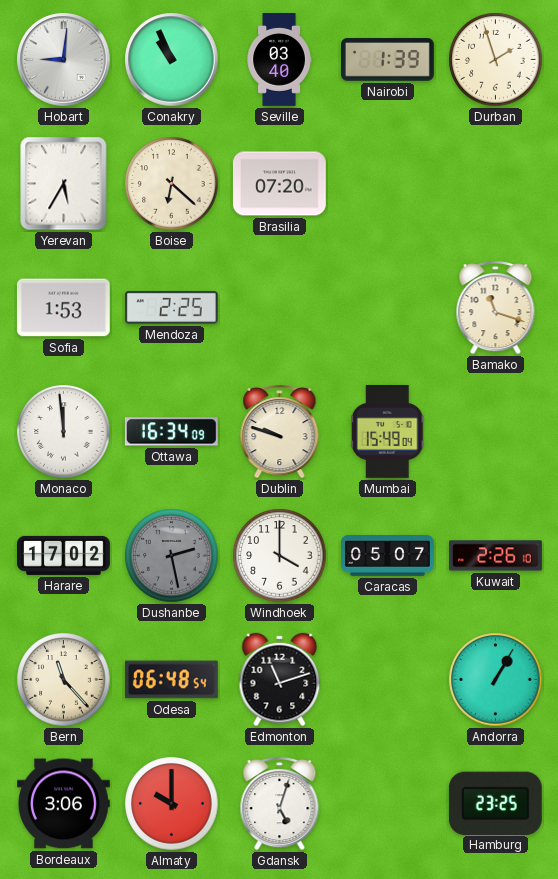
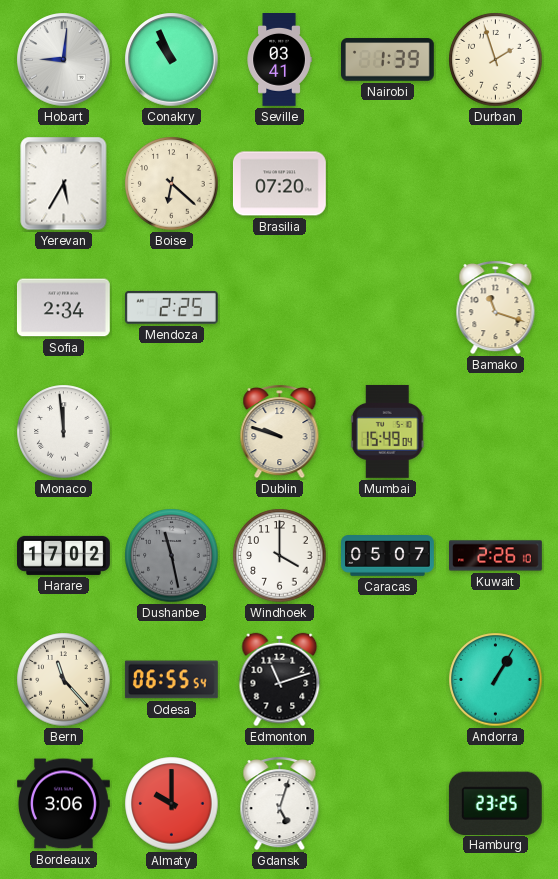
Seville: 03:40 -> 03:41 (279, 60)
Sofia: 1:53 -> 2:34 (63, 308)
Ottawa: 16:34 -> none (171, 432)
Dushanbe: 2:28 -> 11:28 (172, 556)
Odesa: 06:48 -> 06:55 (171, 680)
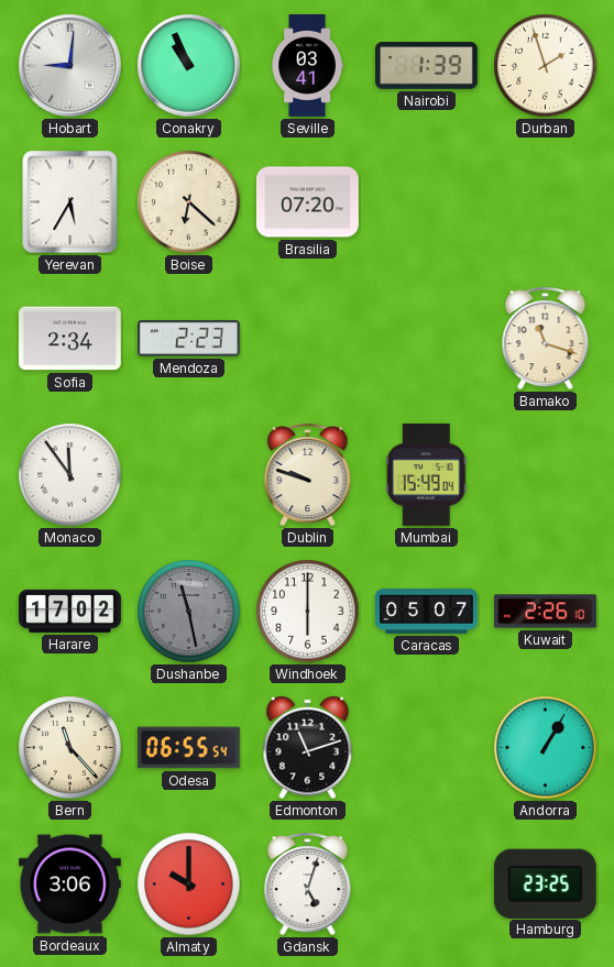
Mendoza: 2:25 -> 2:23 (188, 338)
Monaco: 11:59 -> 11:54 (70, 475)
Windhoek: 4:00 -> 6:00 (308, 612)
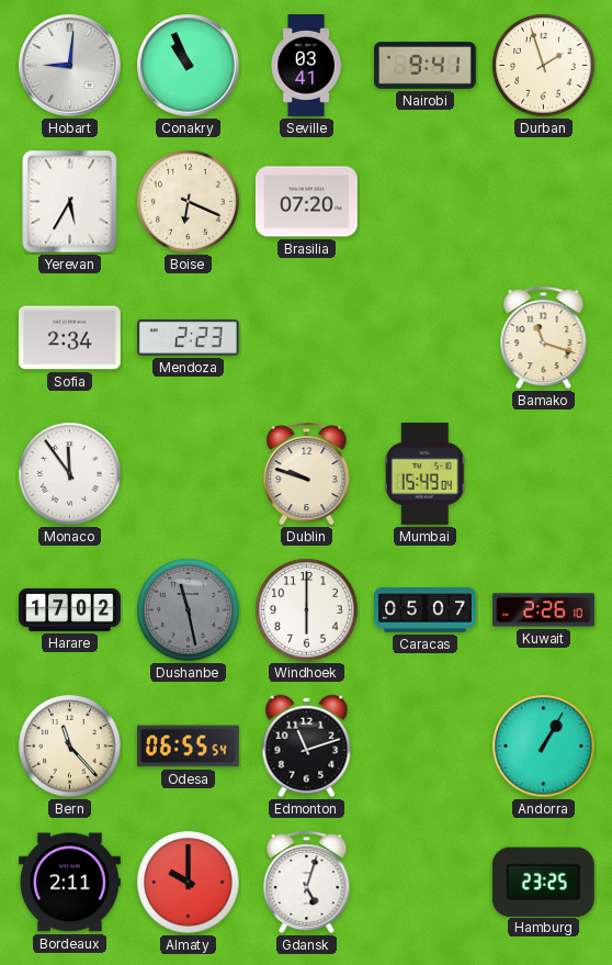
Nairobi: 1:39 -> 9:41 (426, 66)
Boise: 6:22 -> 6:19 (189, 202)
Bordeaux: 3:06 -> 2:11 (70, 883)
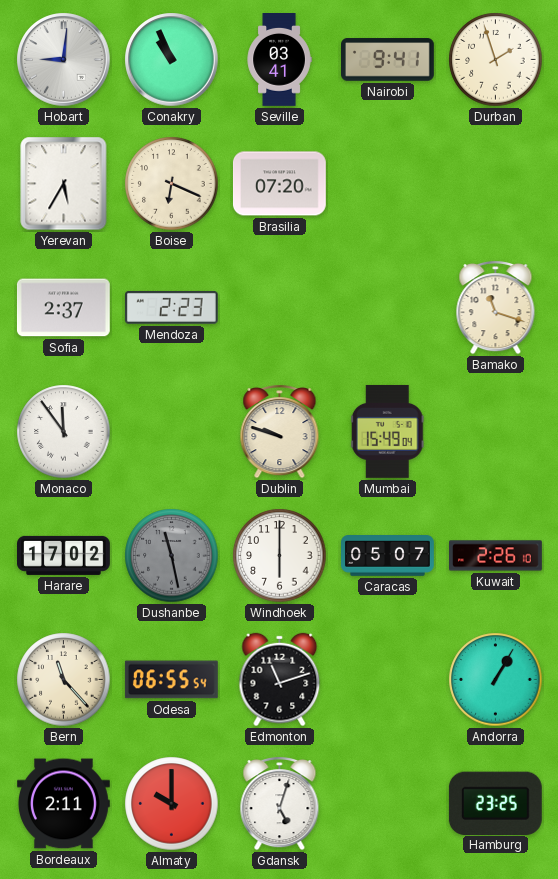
Sofia: 2:34 -> 2:37 (63, 308)
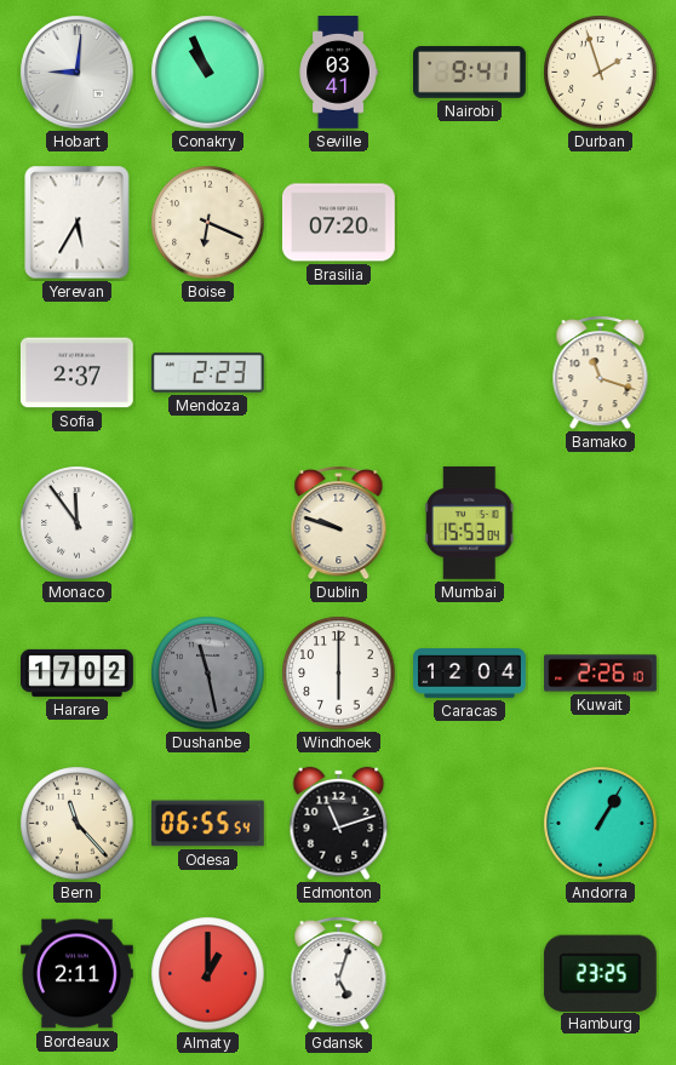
Mumbai: 15:49 -> 15:53 (469, 522)
Caracas: 05:07 -> 12:04 (470, 674)
Almaty: 10:00 -> 1:00 (208, 974)
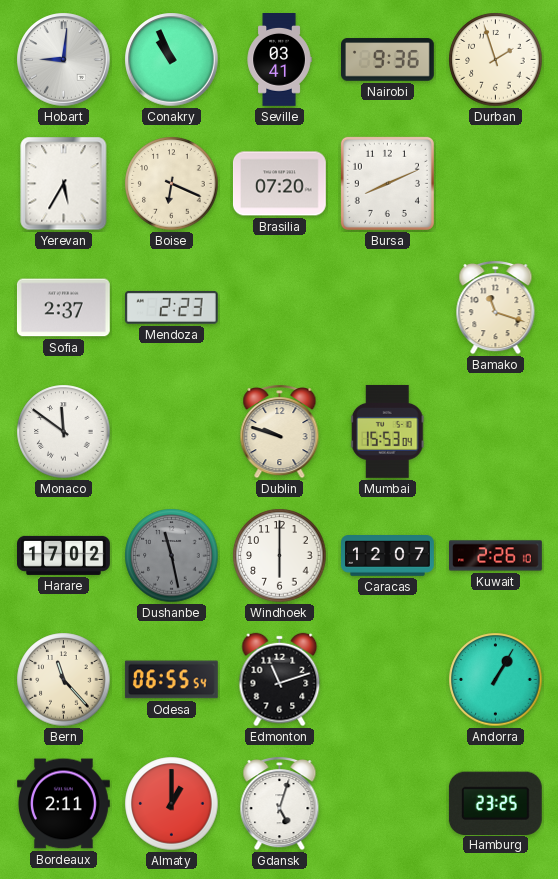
Nairobi: 9:41 -> 9:36 (388, 60)
Bursa: none -> 8:11 (387, 183)
Monaco: 11:54 -> 11:51 (64, 432)
Caracas: 12:04 -> 12:07 (388, 556)
